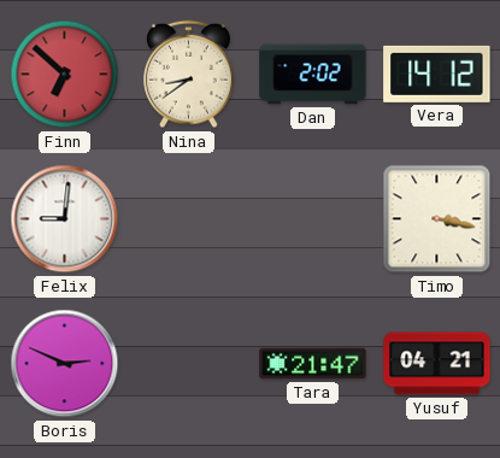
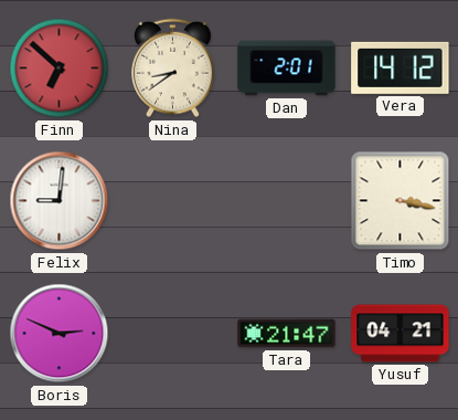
Dan: 2:02 -> 2:01 (287, 69)
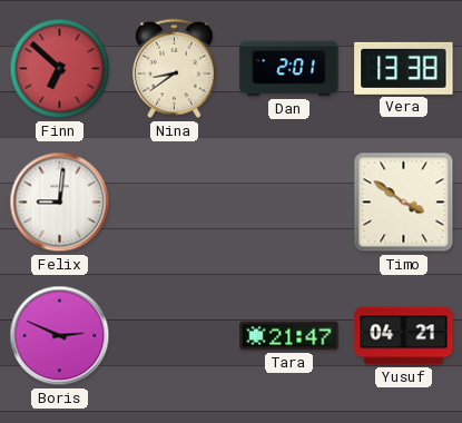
Vera: 14:12 -> 13:38 (404, 68)
Timo: 3:17 -> 3:51 (404, 203)
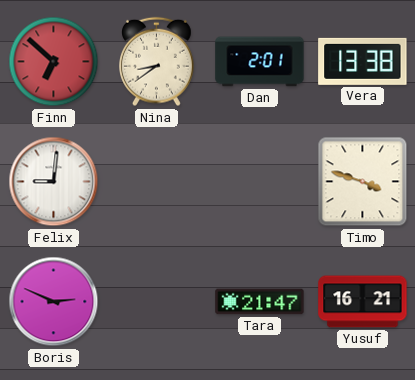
Timo: 3:51 -> 3:48 (363, 182)
Yusuf: 04:21 -> 16:21 (363, 302)
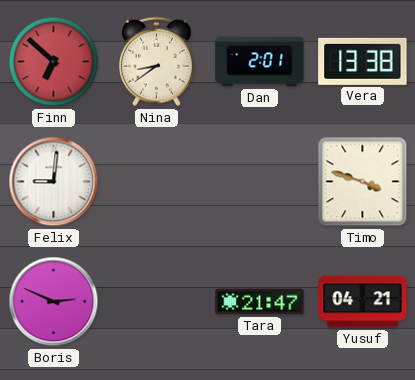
Yusuf: 16:21 -> 04:21 (363, 302)
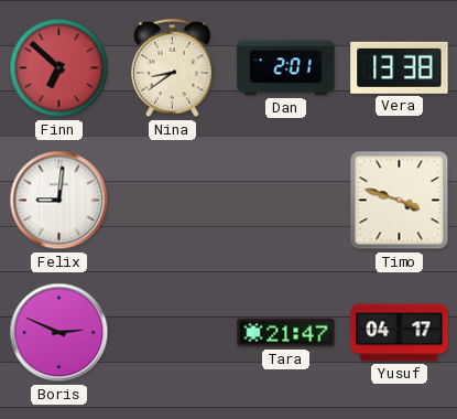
Yusuf: 04:21 -> 04:17 (400, 333)
